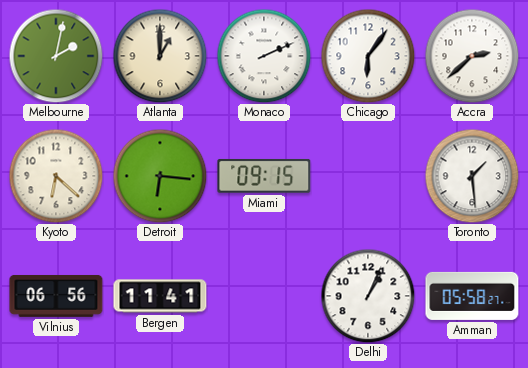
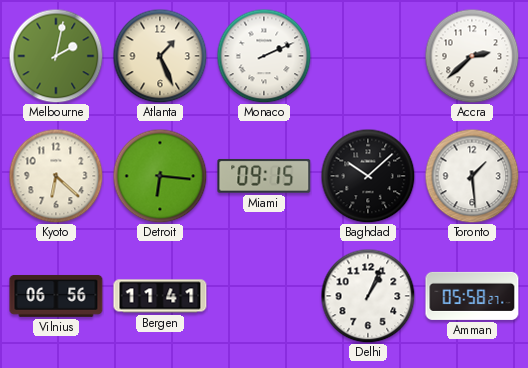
Atlanta: 1:00 -> 1:26 (160, 56)
Chicago: 6:06 -> none (368, 56)
Baghdad: none -> 10:08 (368, 176)
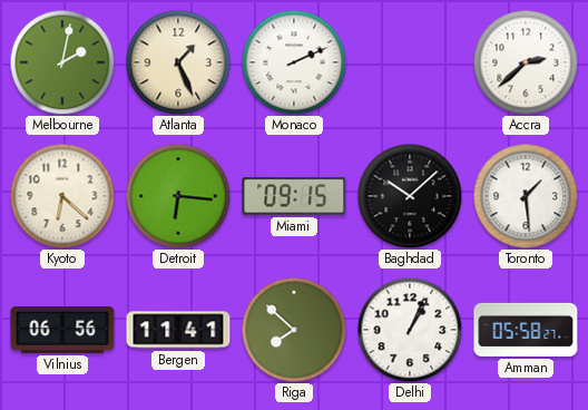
Riga: none -> 7:52 (294, 330)
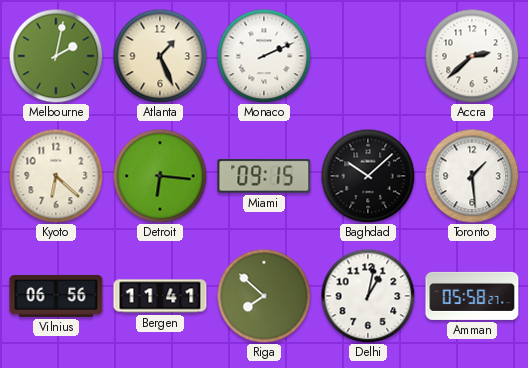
Delhi: 1:04 -> 1:02 (368, 296)
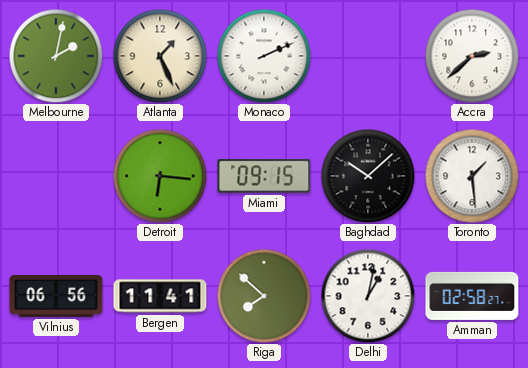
Kyoto: 6:22 -> none (56, 176)
Amman: 05:58 -> 02:58 (472, 296)
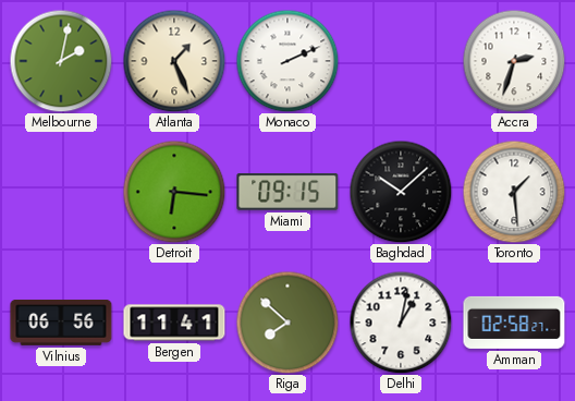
Accra: 2:38 -> 2:33 (514, 61)
